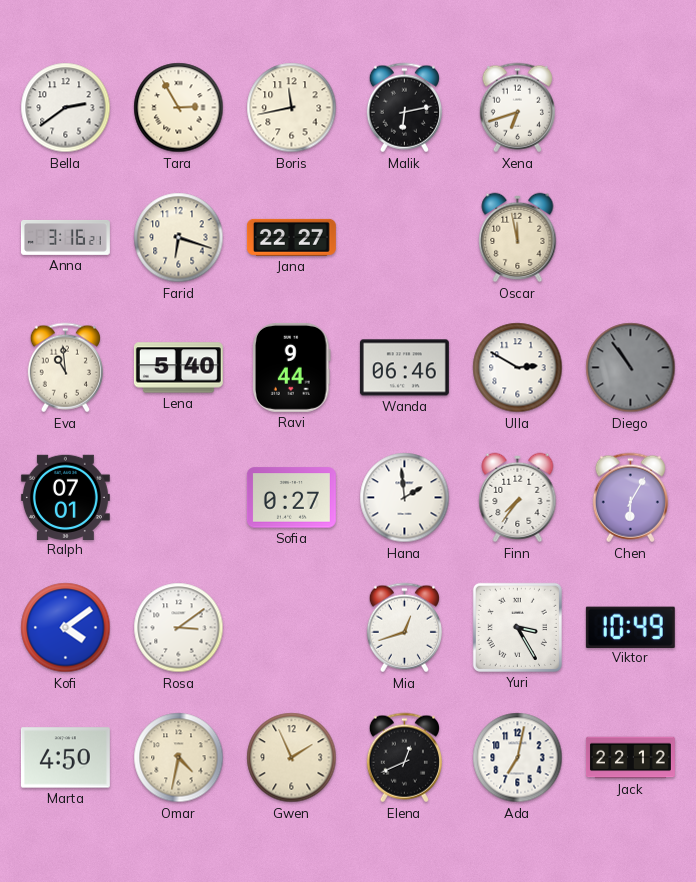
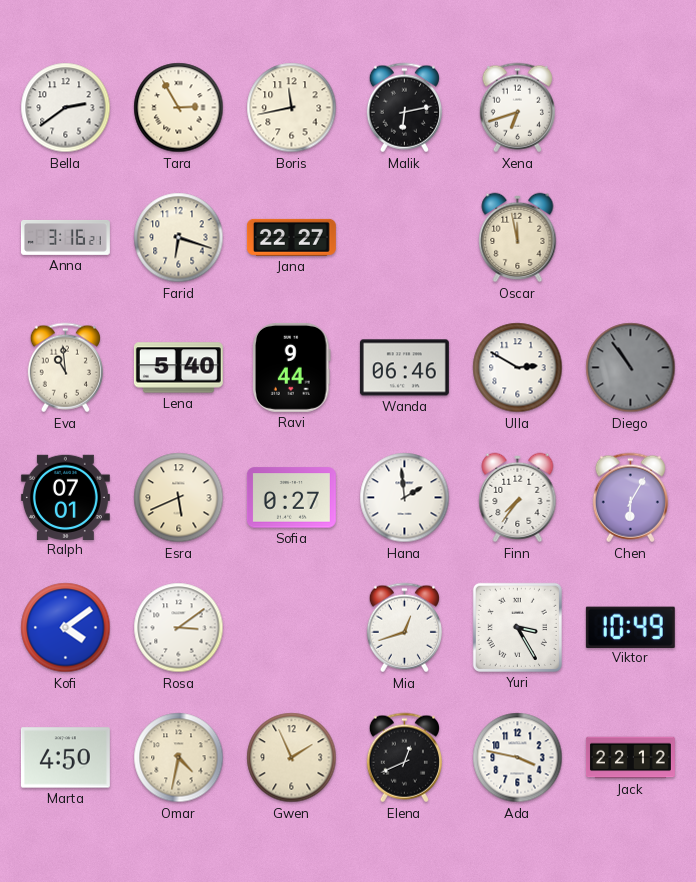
Esra: none -> 5:41 (179, 498)
Ada: 7:02 -> 3:47 (518, 758)
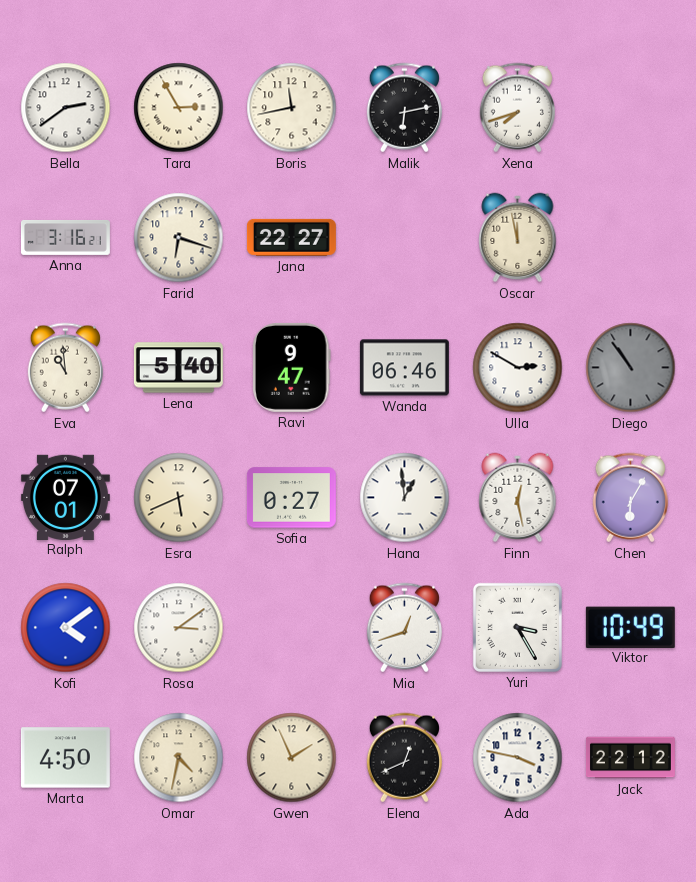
Xena: 6:42 -> 7:42 (517, 108)
Ravi: 9:44 -> 9:47 (292, 367)
Hana: 1:59 -> 12:59 (405, 498)
Finn: 7:36 -> 12:28 (518, 498)
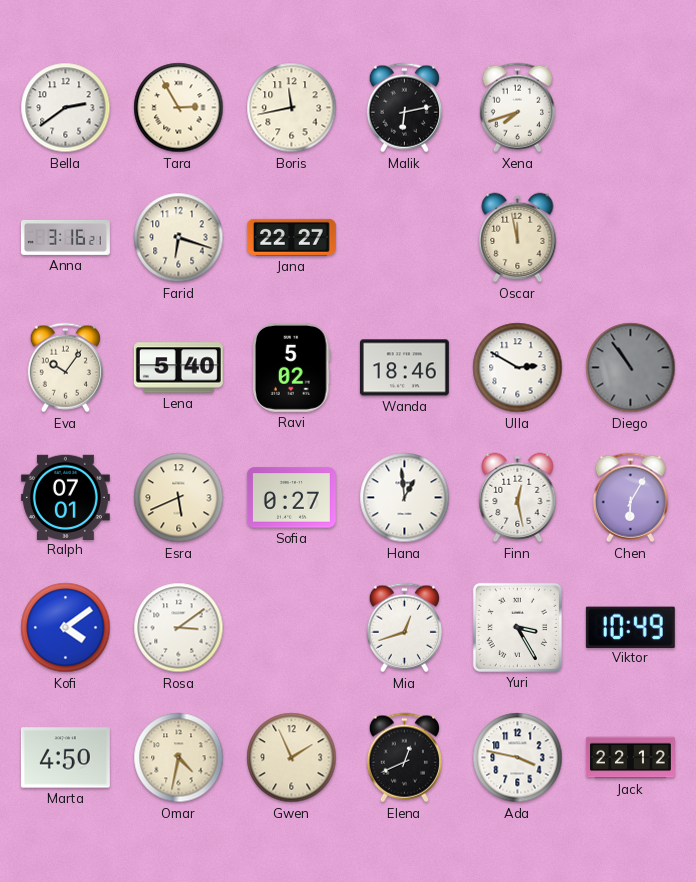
Eva: 10:59 -> 10:06 (65, 368)
Ravi: 9:47 -> 5:02 (292, 367)
Wanda: 06:46 -> 18:46 (404, 368)
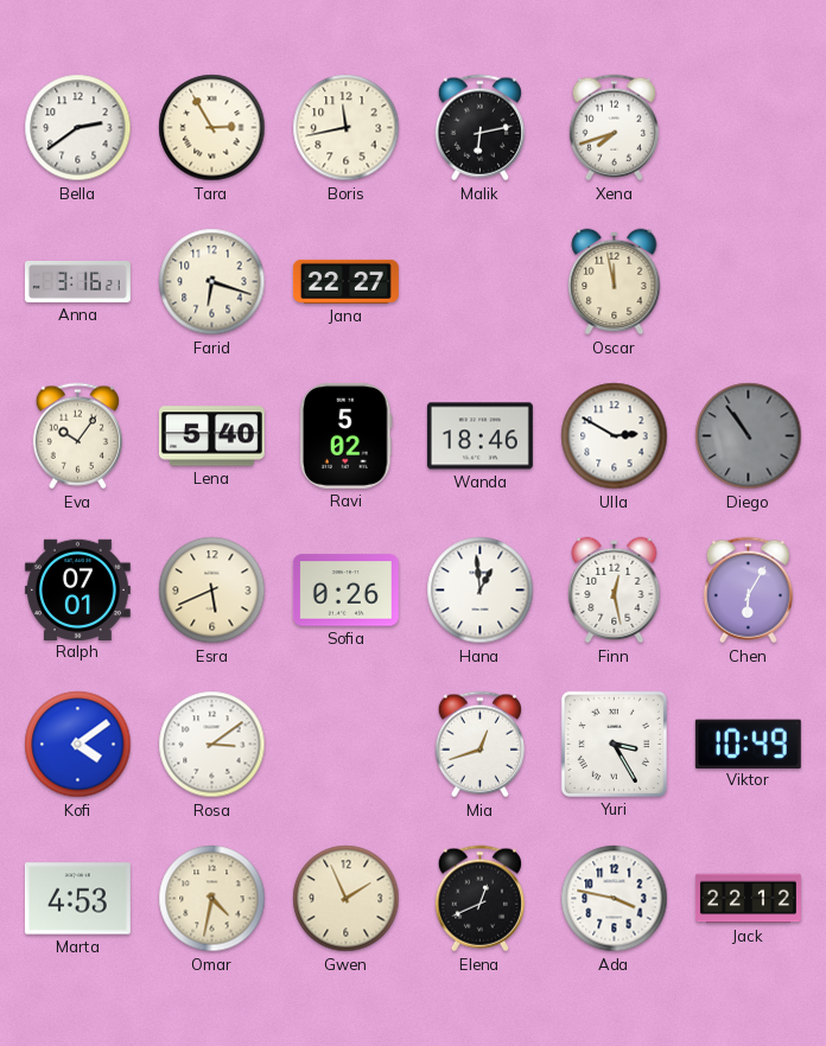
Sofia: 0:27 -> 0:26 (345, 591)
Marta: 4:50 -> 4:53 (77, 899)
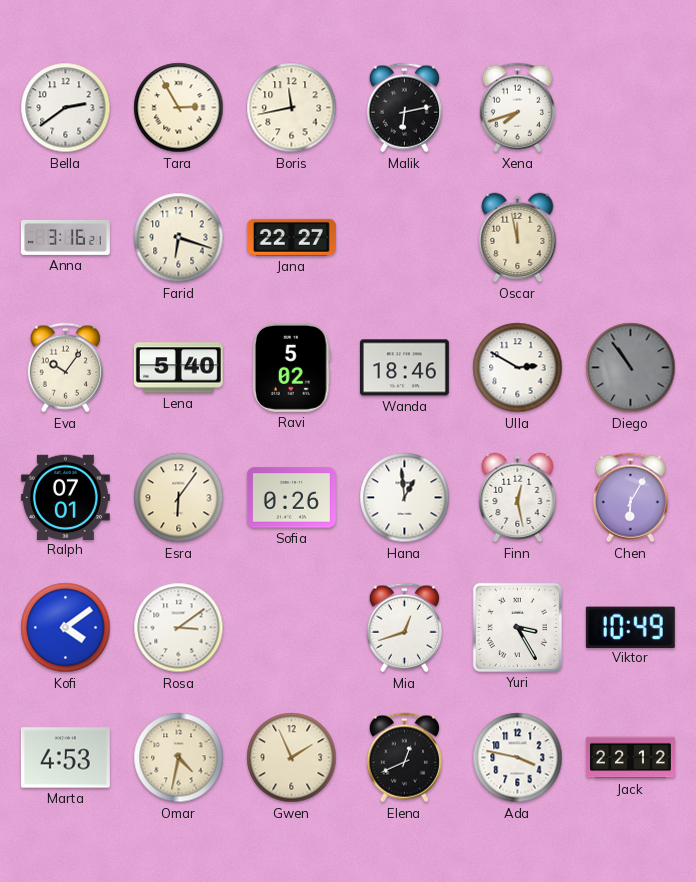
Esra: 5:41 -> 6:06 (179, 498)
